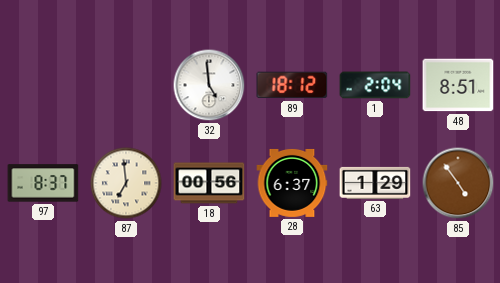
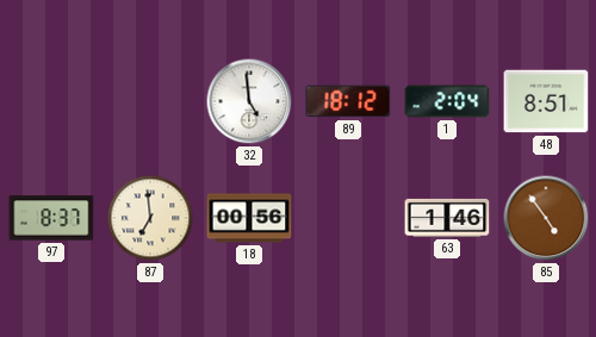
28: 6:37 -> none (292, 183)
63: 1:29 -> 1:46 (447, 218)
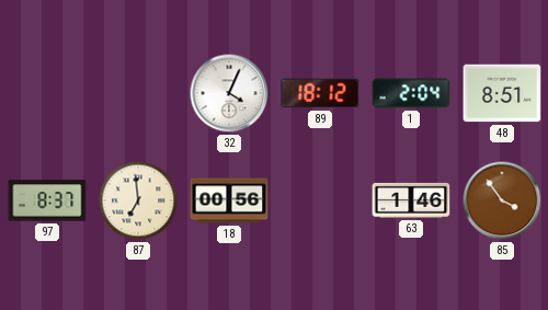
32: 4:59 -> 4:04 (229, 93)
85: 4:54 -> 3:54 (502, 200)
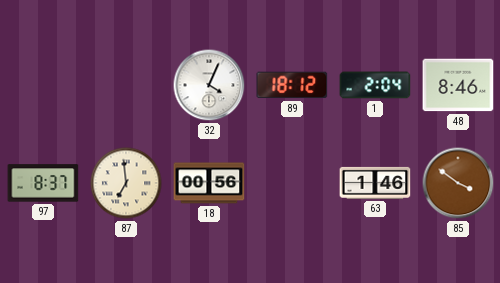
48: 8:51 -> 8:46 (458, 85)
85: 3:54 -> 3:51 (458, 183)
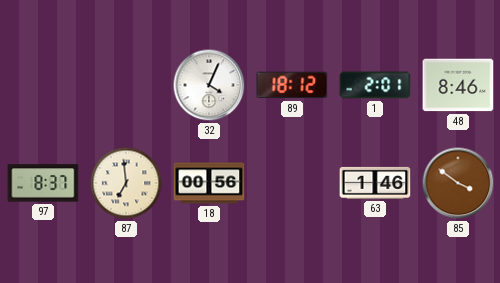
1: 2:04 -> 2:01 (375, 85)
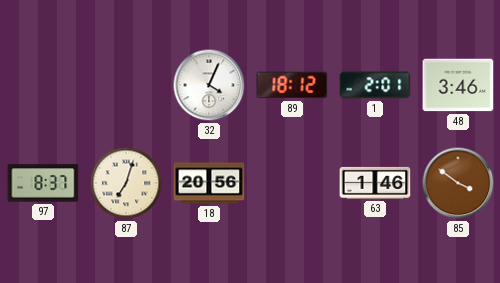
48: 8:46 -> 3:46 (458, 85)
87: 6:59 -> 7:03 (126, 183)
18: 00:56 -> 20:56 (209, 183)
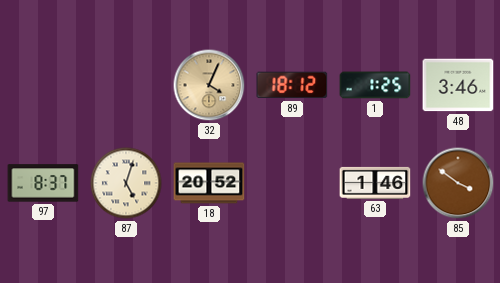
32 dial: white -> champagne (209, 85)
1: 2:01 -> 1:25 (375, 85)
87: 7:03 -> 5:03 (126, 183)
18: 20:56 -> 20:52 (209, 183)
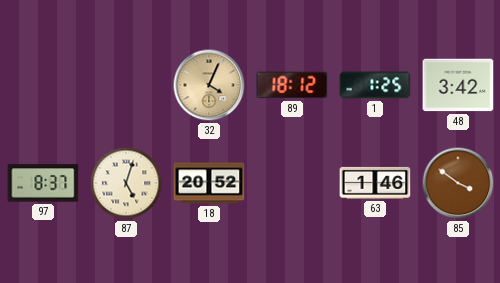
48: 3:46 -> 3:42 (458, 85)
